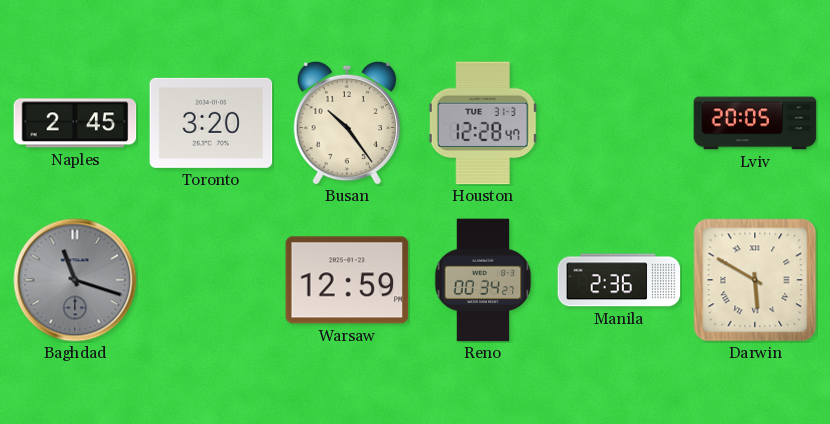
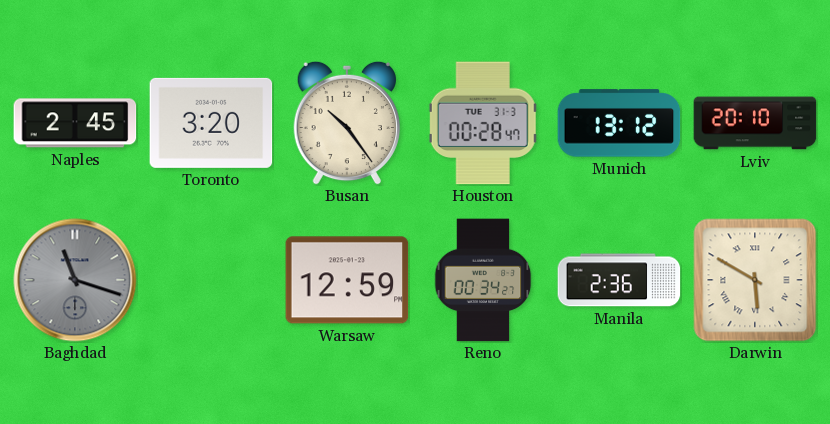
Houston: 12:28 -> 00:28 (483, 123)
Munich: none -> 13:12 (619, 123)
Lviv: 20:05 -> 20:10 (755, 123)
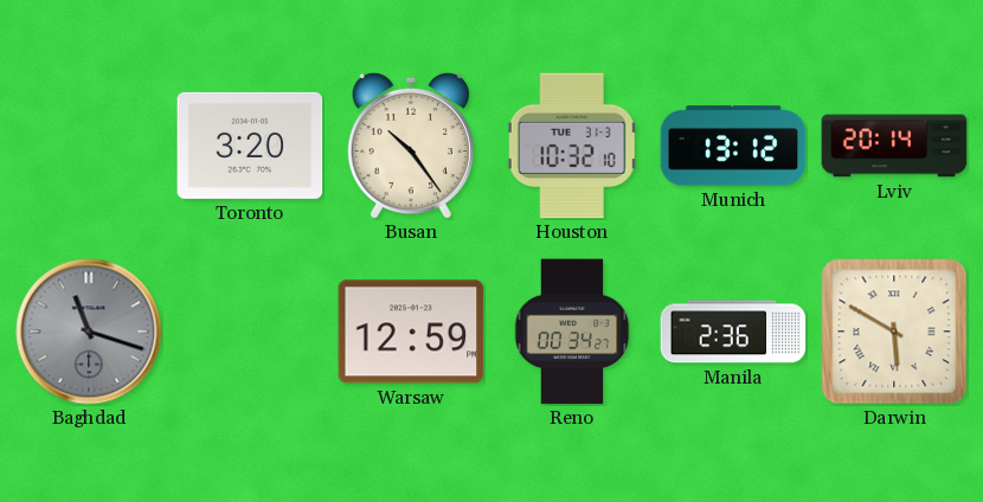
Naples: 2:45 -> none (75, 123)
Houston: 00:28 -> 10:32 (572, 146)
Lviv: 20:10 -> 20:14 (894, 146)
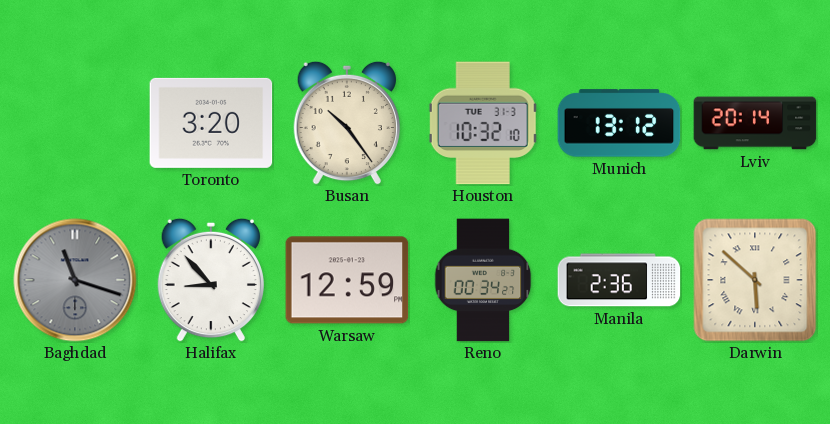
Halifax: none -> 8:53 (211, 280)
Darwin: 5:50 -> 5:52 (755, 280)
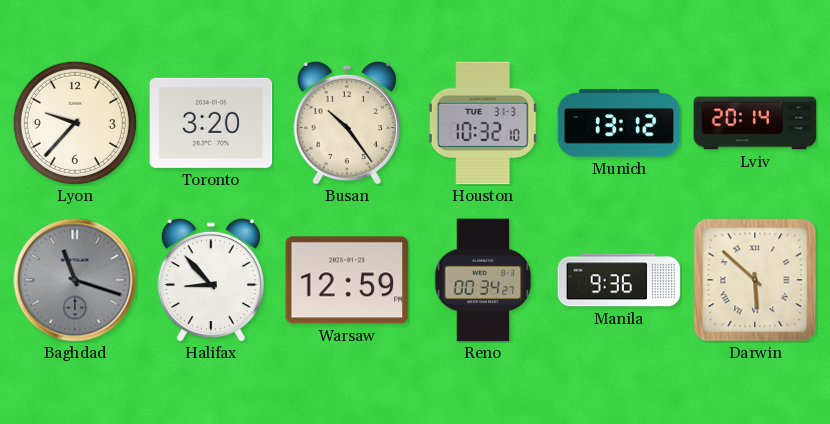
Lyon: none -> 9:37 (75, 123)
Manila: 2:36 -> 9:36 (619, 280)
